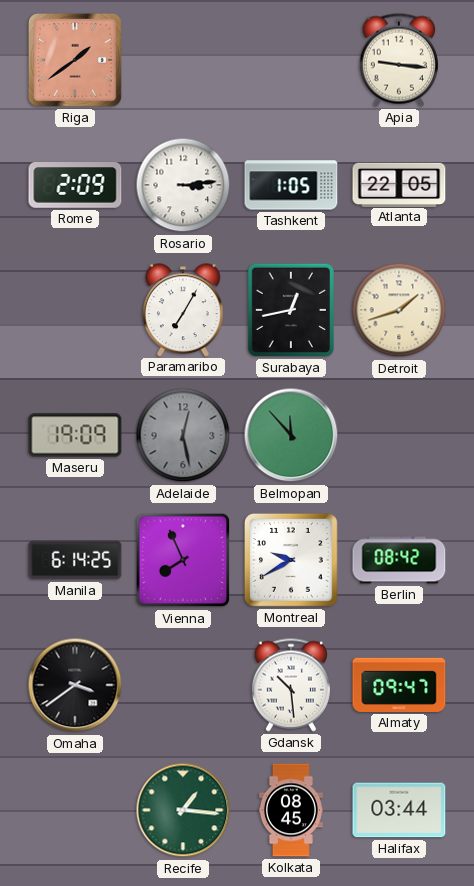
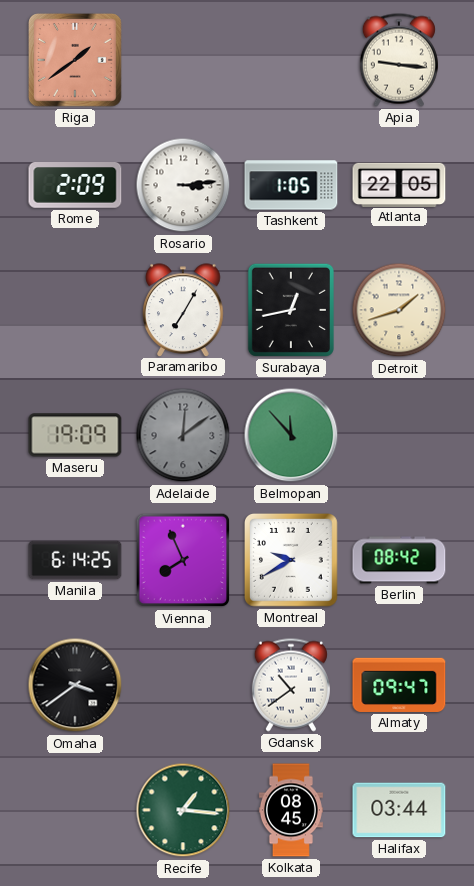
Adelaide: 12:28 -> 12:09 (183, 435)
Gdansk: 10:29 -> 10:39 (291, 685)
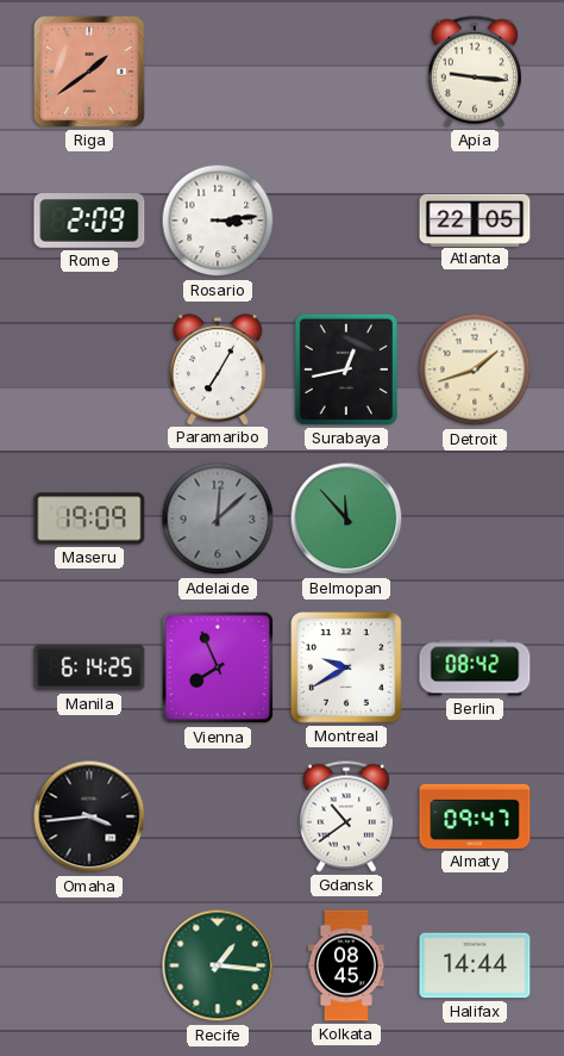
Tashkent: 1:05 -> none (291, 185)
Adelaide: 12:09 -> 12:08 (218, 518)
Omaha: 3:39 -> 3:44 (89, 816)
Halifax: 03:44 -> 14:44 (475, 965)
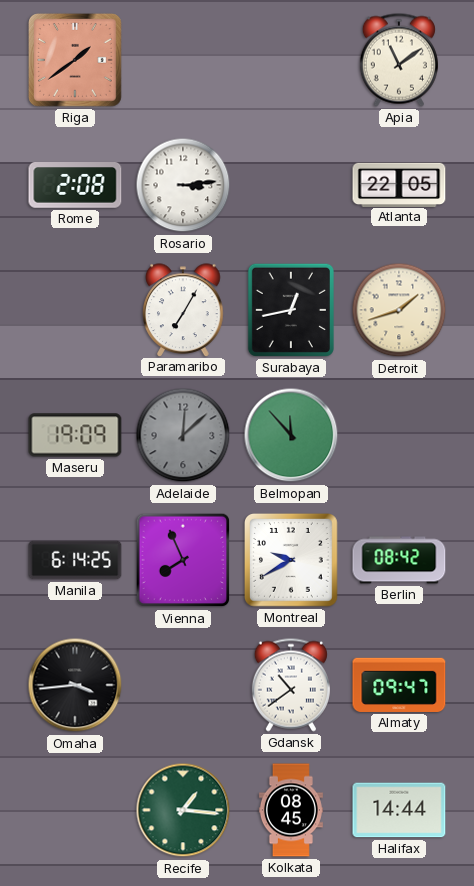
Apia: 9:16 -> 11:09 (399, 60)
Rome: 2:09 -> 2:08 (75, 186)
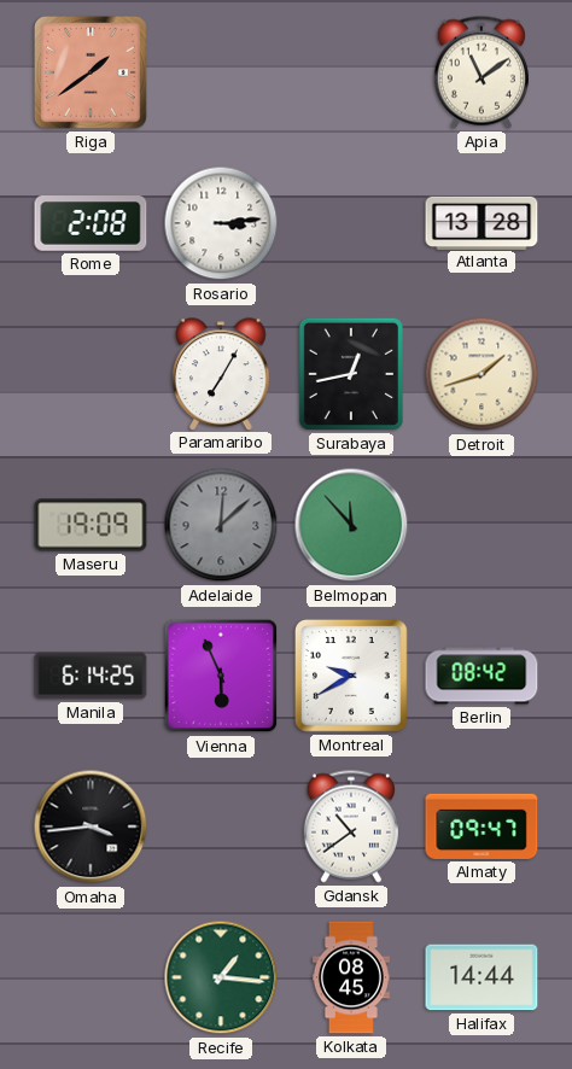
Atlanta: 22:05 -> 13:28 (481, 222)
Vienna: 7:56 -> 5:56 (221, 676)
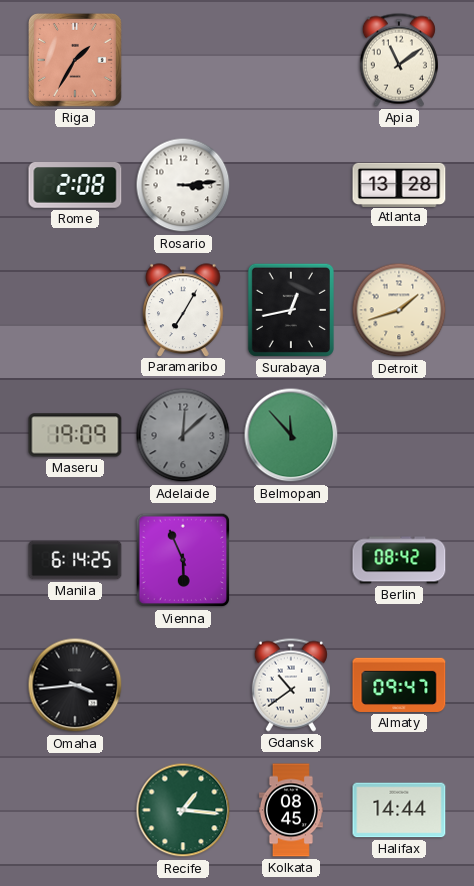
Riga: 1:39 -> 1:35 (76, 61)
Montreal: 9:40 -> none (352, 677)
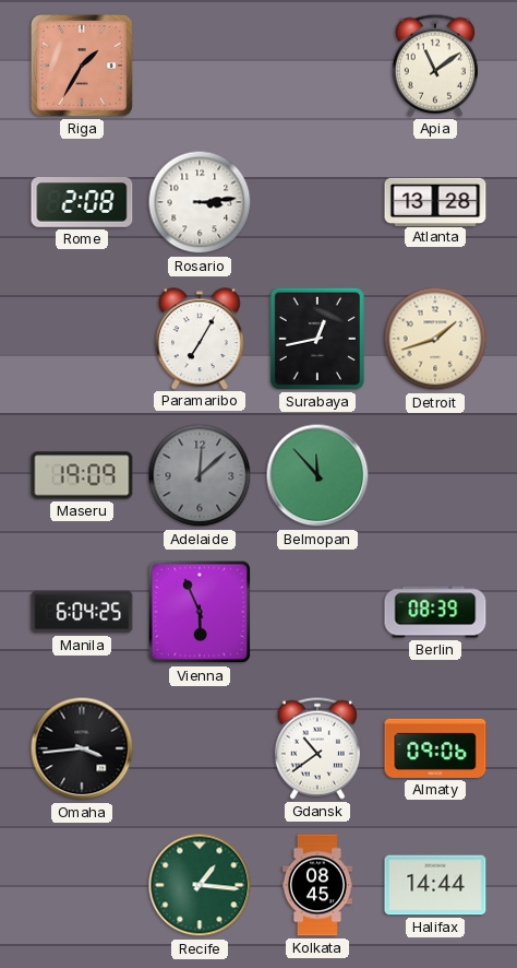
Manila: 6:14 -> 6:04 (82, 612)
Berlin: 08:42 -> 08:39 (435, 612)
Almaty: 09:47 -> 09:06 (435, 748)
